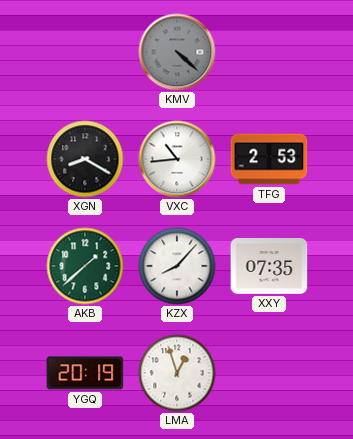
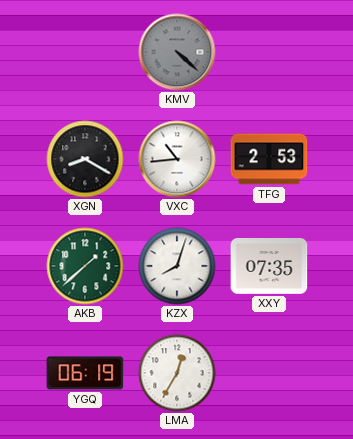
KZX: 8:07 -> 8:03 (177, 266)
YGQ: 20:19 -> 06:19 (85, 373)
LMA: 12:57 -> 12:35 (177, 373)
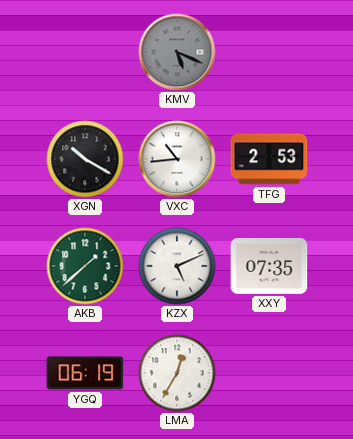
KMV: 4:22 -> 5:19 (177, 52)
XGN: 8:20 -> 10:20 (85, 159)
KZX: 8:03 -> 5:11 (177, 266)
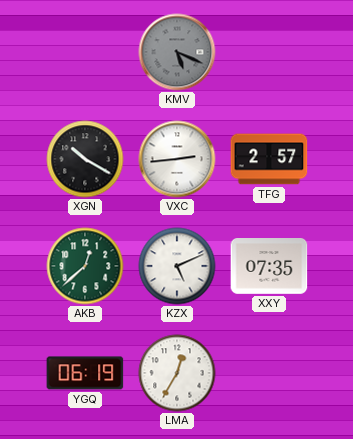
VXC: 10:44 -> 2:44 (177, 159)
TFG: 2:53 -> 2:57 (269, 159)
AKB: 1:38 -> 12:38 (85, 266)
